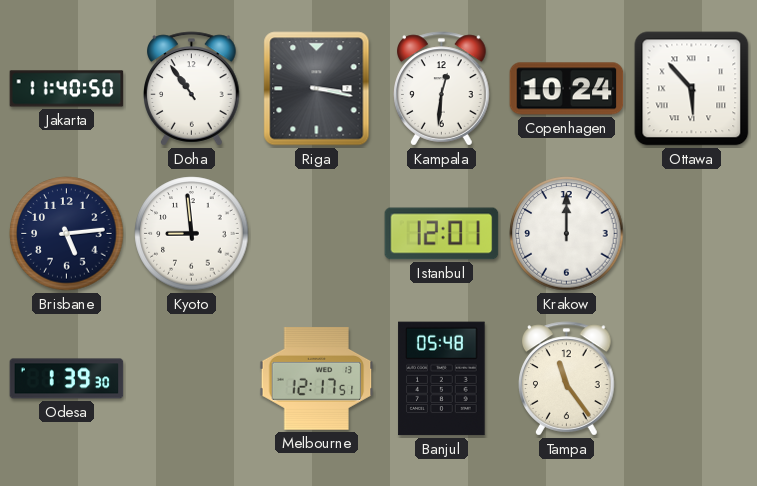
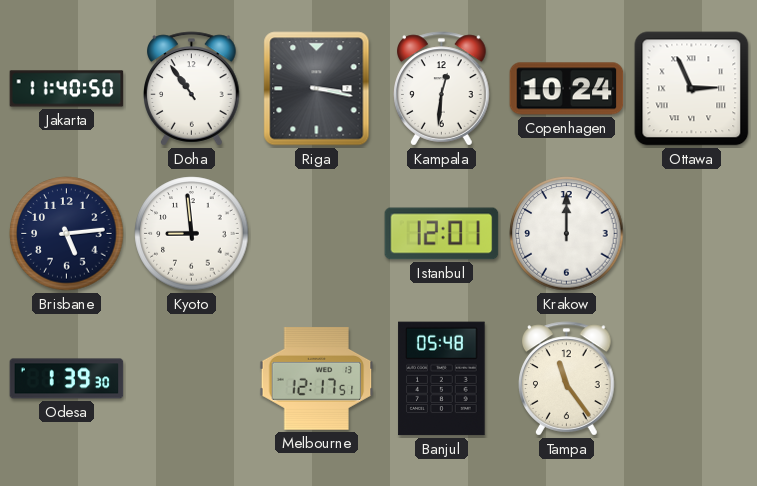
Ottawa: 5:53 -> 2:56 (692, 89)
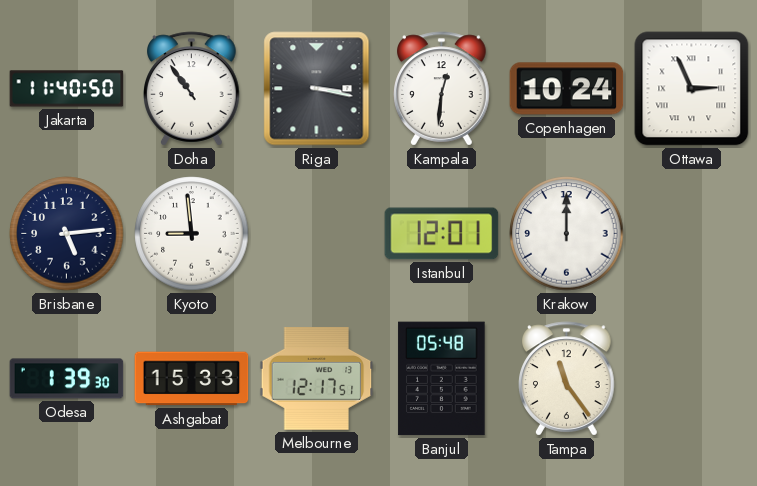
Ashgabat: none -> 15:33 (192, 379)
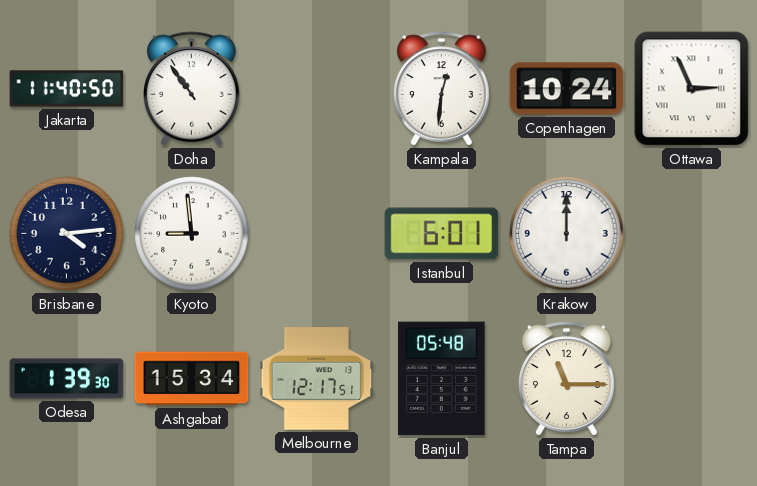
Riga: 3:17 -> none (317, 89)
Brisbane: 5:14 -> 4:14 (67, 234)
Istanbul: 12:01 -> 6:01 (442, 234)
Ashgabat: 15:33 -> 15:34 (192, 379)
Tampa: 11:24 -> 11:15 (567, 379)
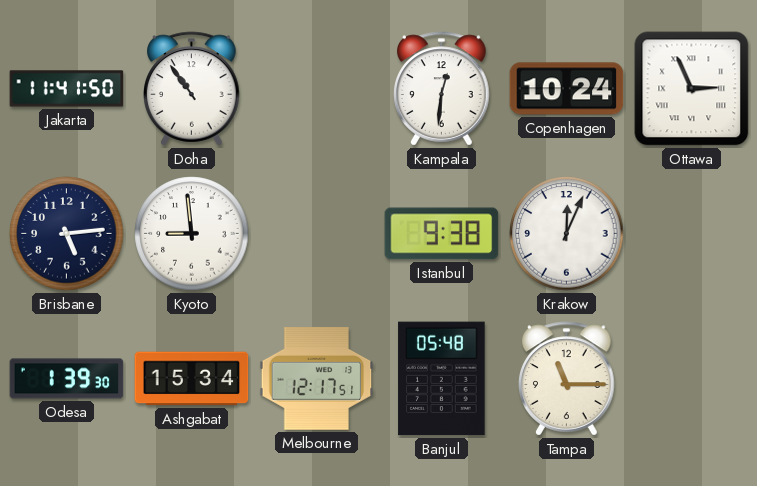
Jakarta: 11:40 -> 11:41 (67, 89)
Brisbane: 4:14 -> 5:14 (67, 234)
Istanbul: 6:01 -> 9:38 (442, 234)
Krakow: 12:00 -> 12:04 (567, 234)
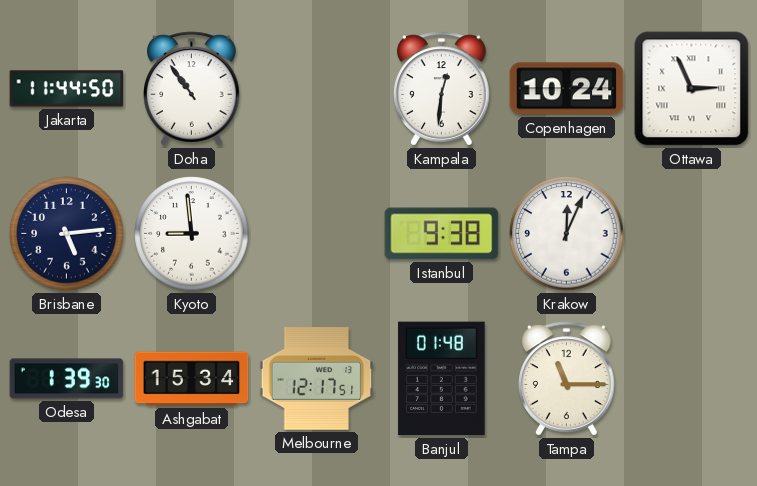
Jakarta: 11:41 -> 11:44 (67, 89)
Banjul: 05:48 -> 01:48 (442, 379)
